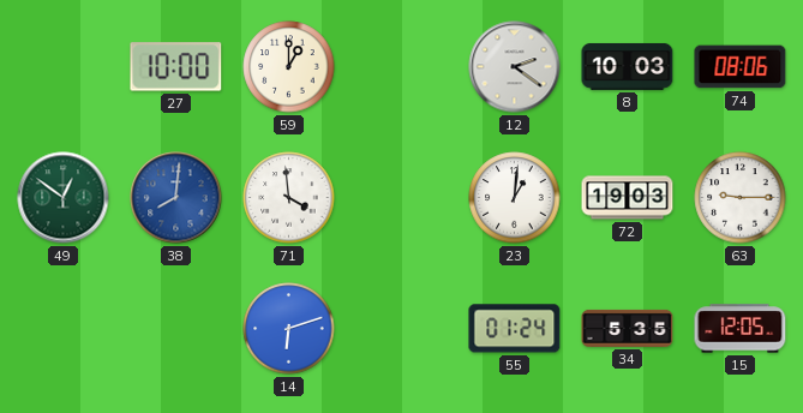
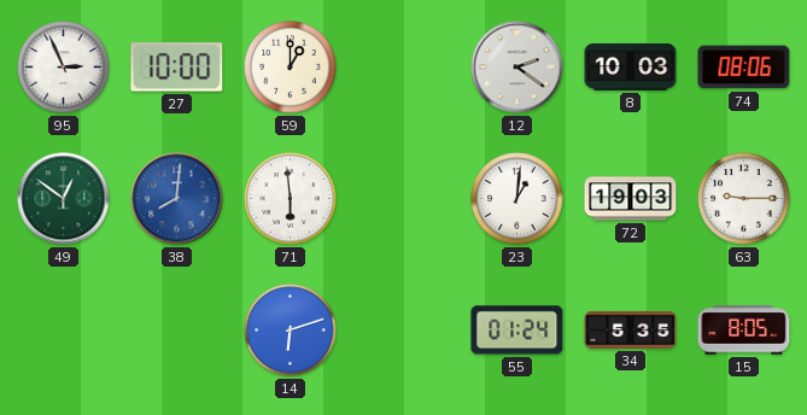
95: none -> 2:56 (64, 68)
71: 3:59 -> 5:59 (291, 199)
15: 12:05 -> 8:05 (744, 331)
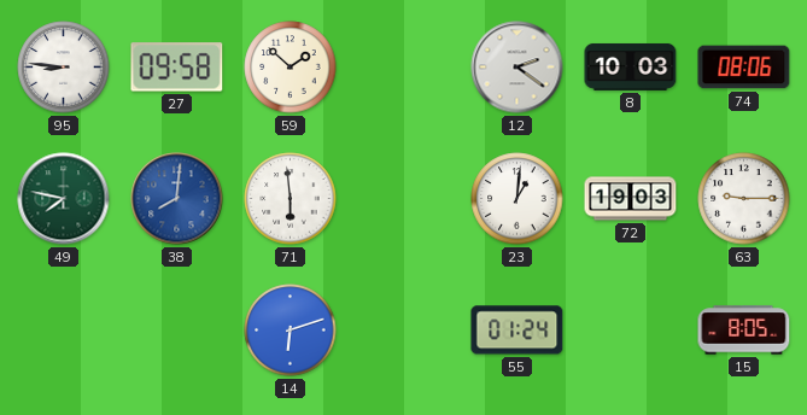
95: 2:56 -> 8:46 (64, 68)
27: 10:00 -> 09:58 (177, 68)
59: 1:00 -> 1:52 (291, 68)
49: 12:51 -> 7:47 (64, 199)
34: 5:35 -> none (631, 329)
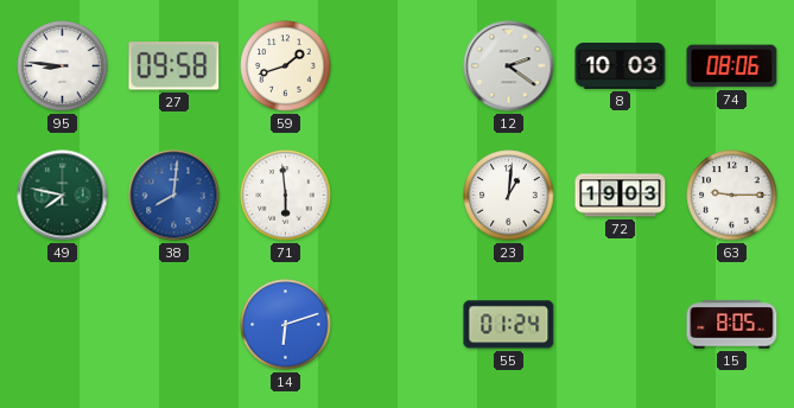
59: 1:52 -> 1:42 (286, 66)
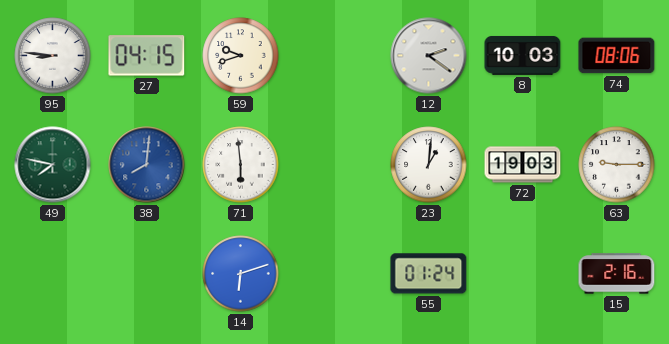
27: 09:58 -> 04:15 (147, 56)
59: 1:42 -> 9:42 (241, 56)
15: 8:05 -> 2:16 (617, 274)
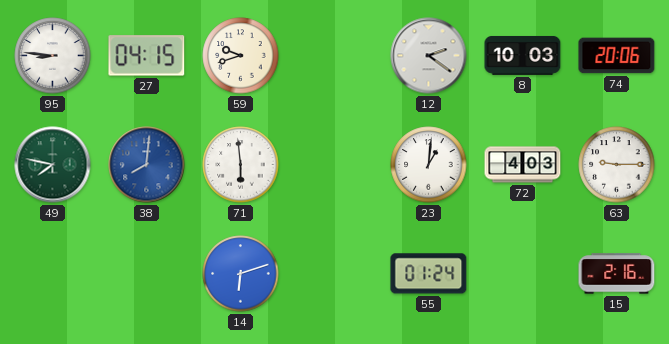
74: 08:06 -> 20:06 (617, 56)
72: 19:03 -> 4:03 (523, 165)
